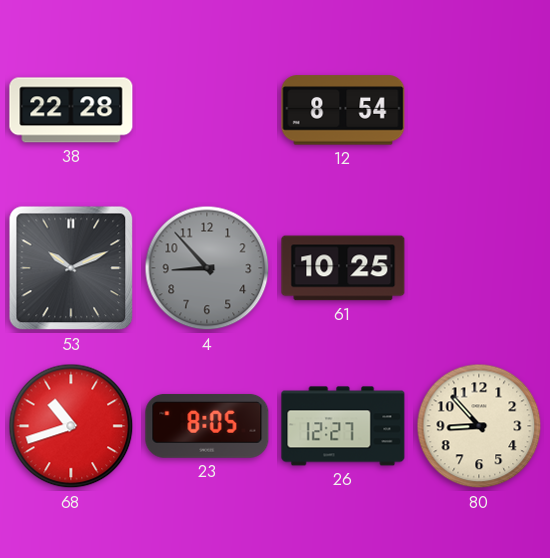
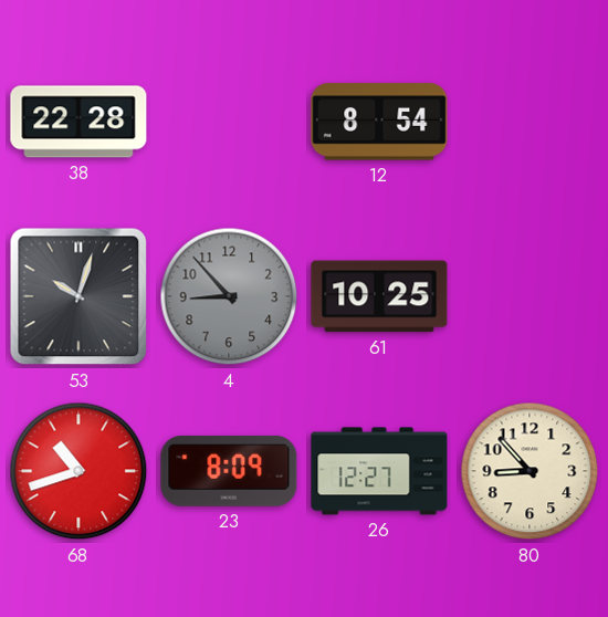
53: 10:11 -> 10:03 (78, 296)
23: 8:05 -> 8:09 (229, 471)
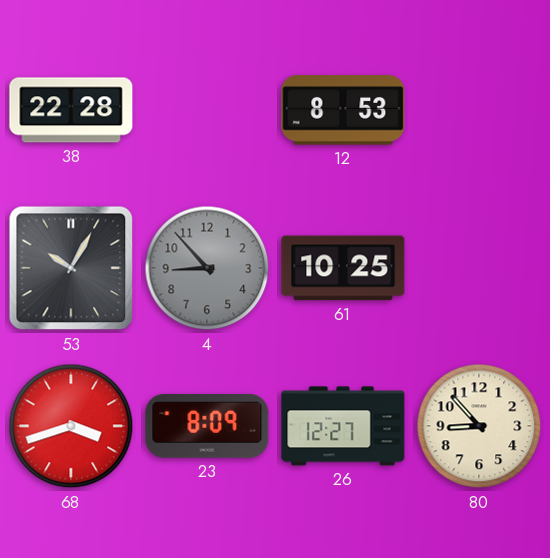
12: 8:54 -> 8:53 (343, 110)
53: 10:03 -> 10:05 (71, 268)
68: 10:42 -> 3:42 (71, 426)
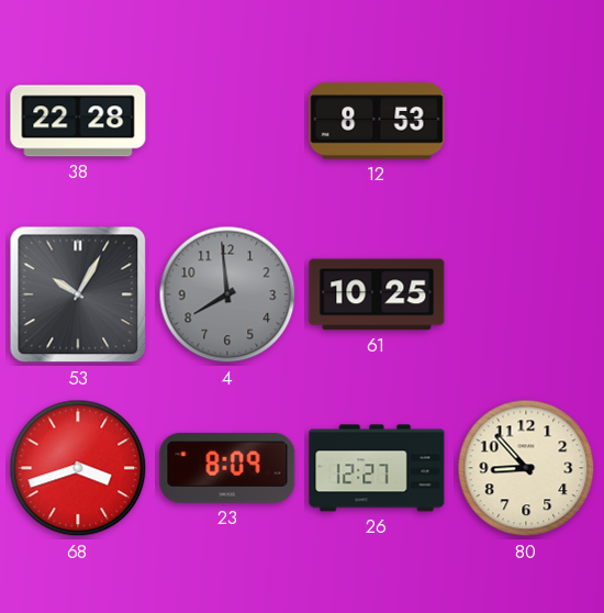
4: 8:53 -> 7:59 (227, 294)
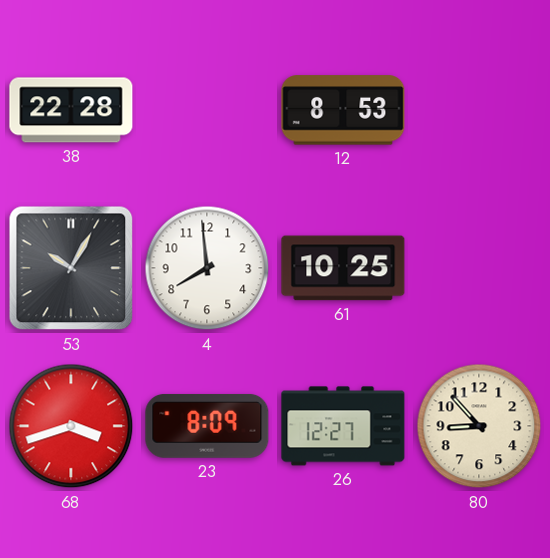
4 dial: grey -> white (207, 268)
